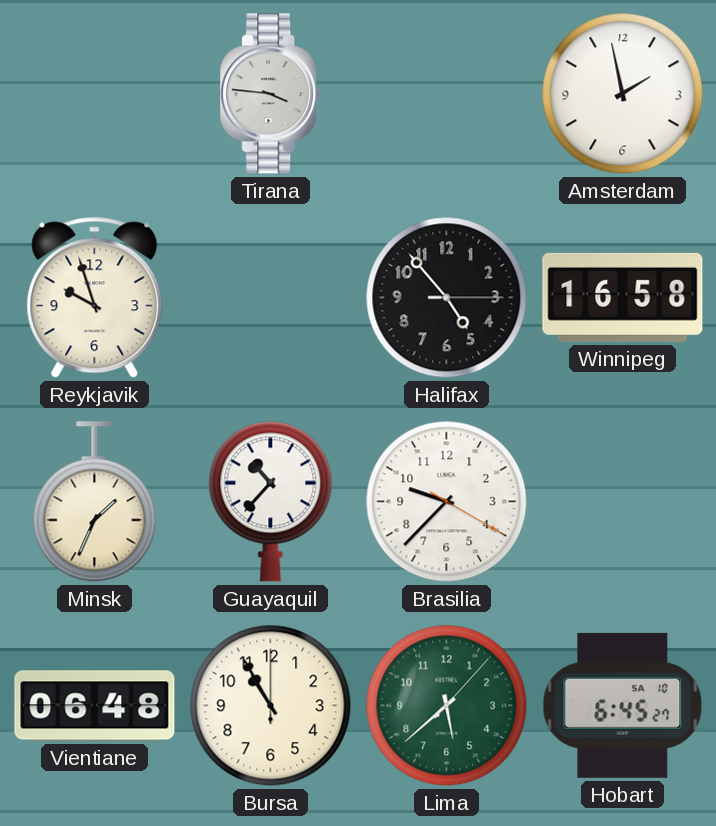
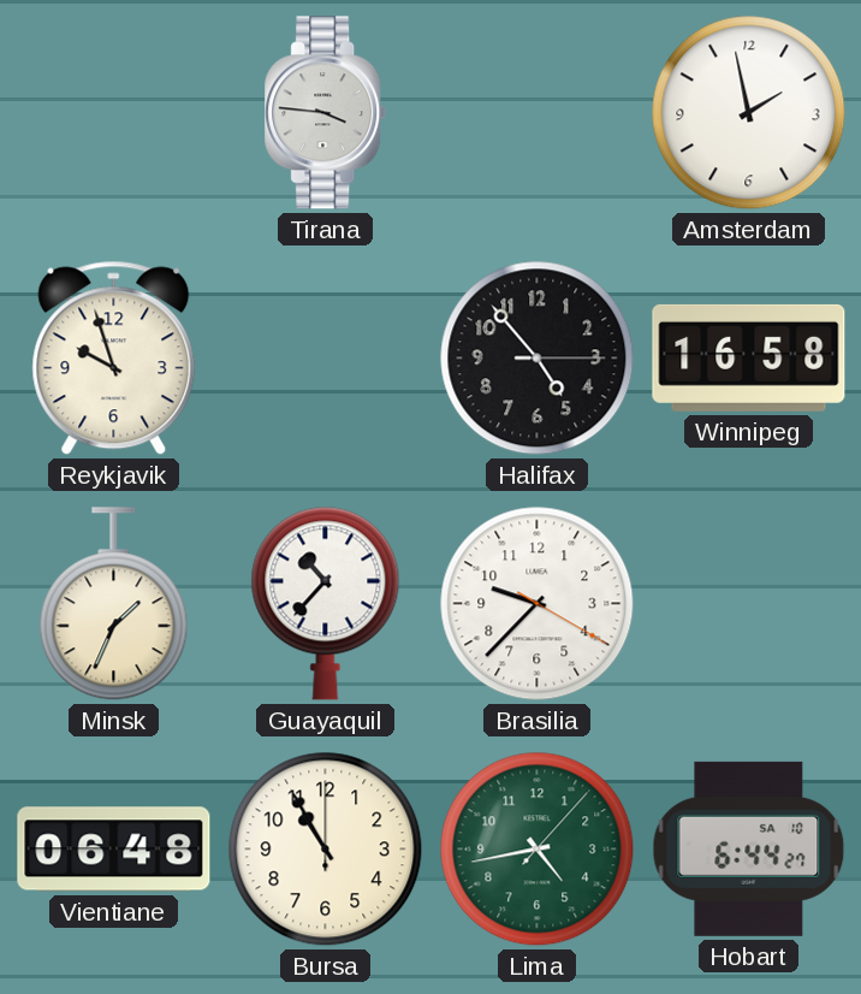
Lima: 5:38 -> 4:43 (538, 850)
Hobart: 6:45 -> 6:44 (749, 848)
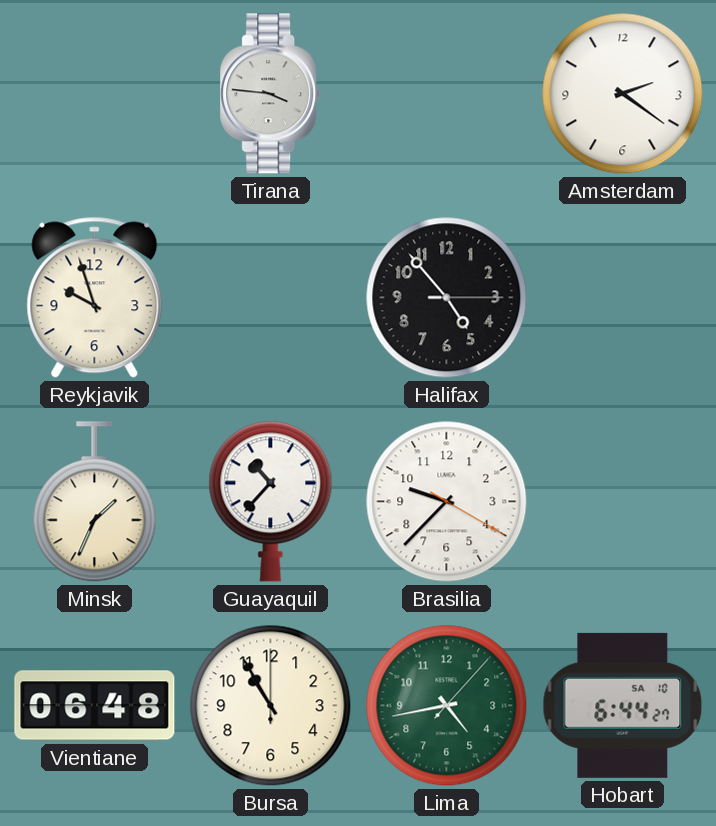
Amsterdam: 1:58 -> 2:21 (623, 94)
Winnipeg: 16:58 -> none (749, 357)
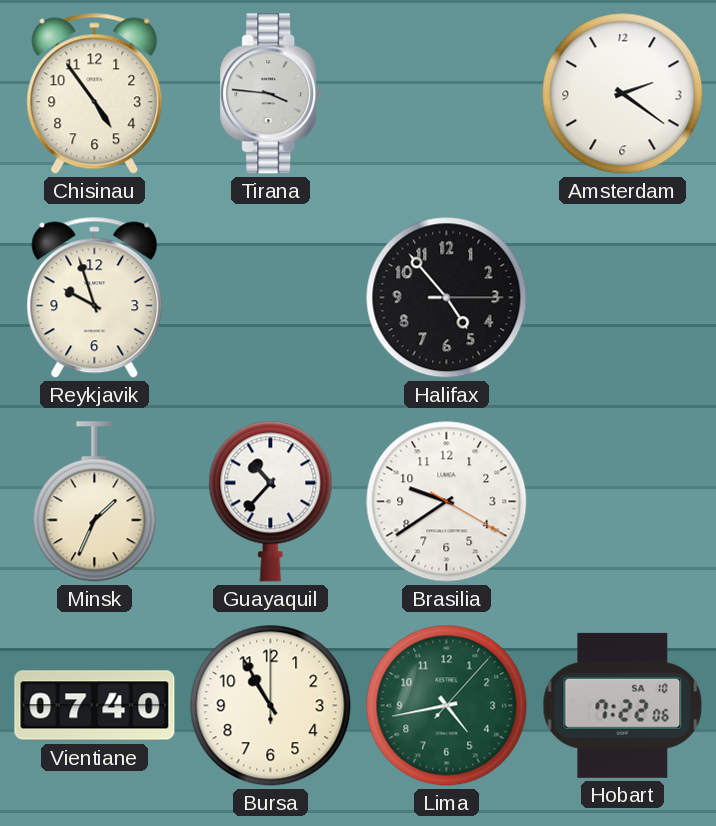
Chisinau: none -> 4:54 (95, 94)
Brasilia: 9:37 -> 9:39 (447, 502)
Vientiane: 06:48 -> 07:40 (95, 706)
Hobart: 6:44 -> 7:22 (623, 705)
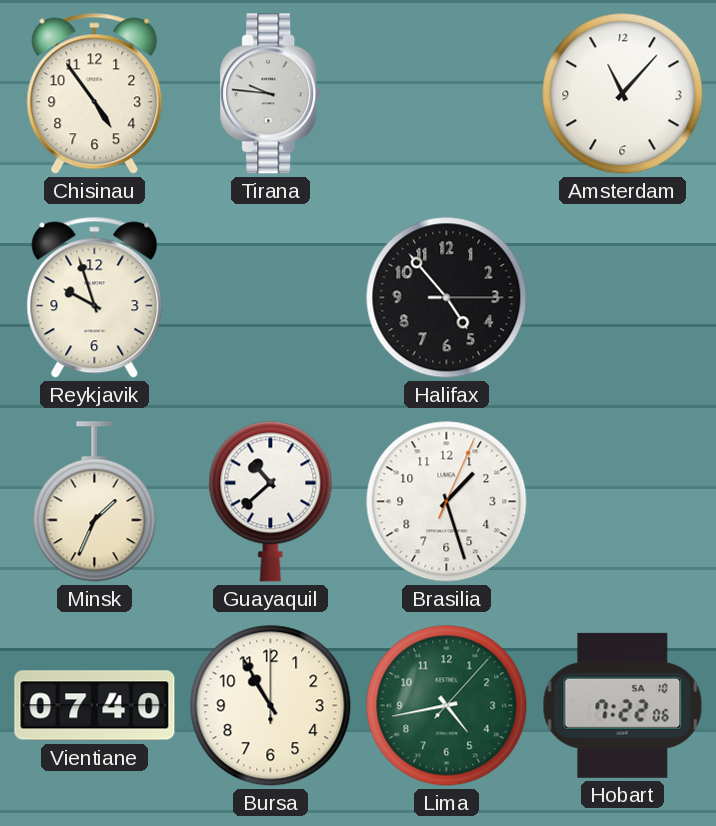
Tirana: 3:46 -> 9:46 (271, 94)
Amsterdam: 2:21 -> 11:07 (623, 94)
Guayaquil: 10:37 -> 10:38 (271, 501)
Brasilia: 9:39 -> 1:27 (447, 502)
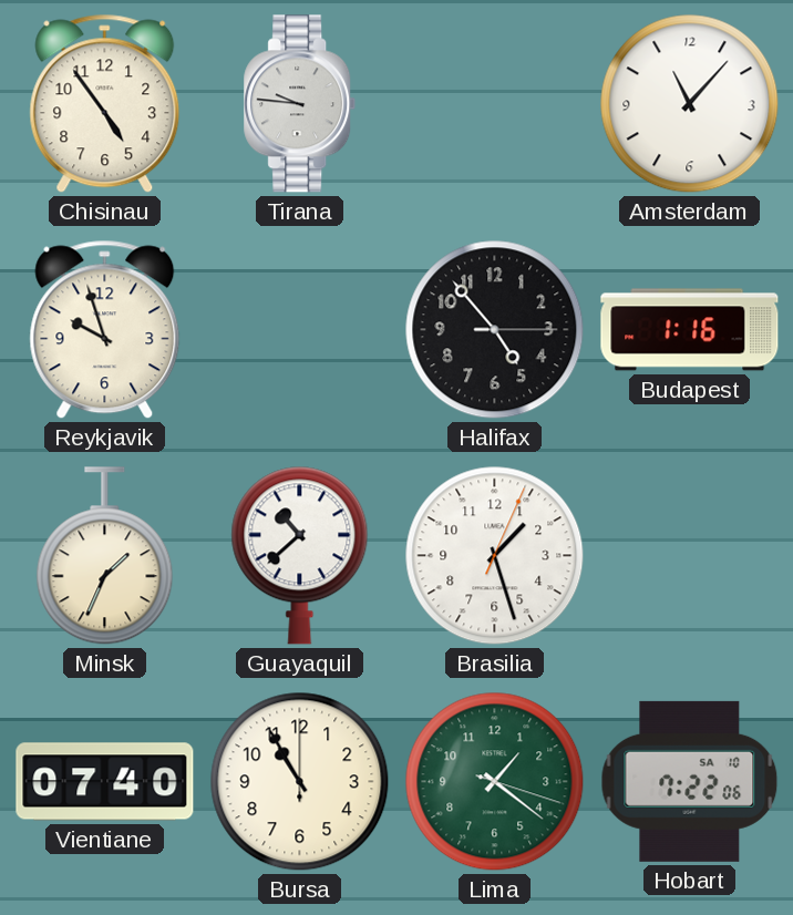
Budapest: none -> 1:16 (690, 330)
Lima: 4:43 -> 1:21 (495, 782)
